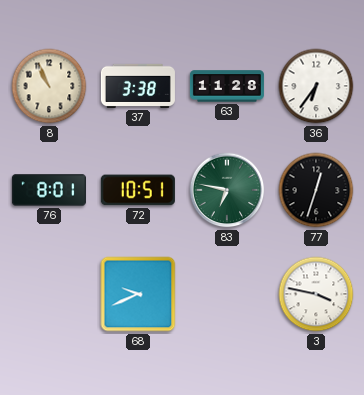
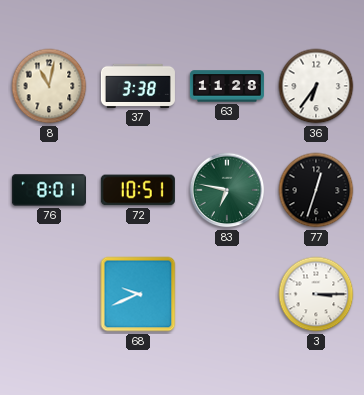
8: 10:56 -> 11:02 (49, 86)
3: 3:47 -> 3:15 (316, 294)
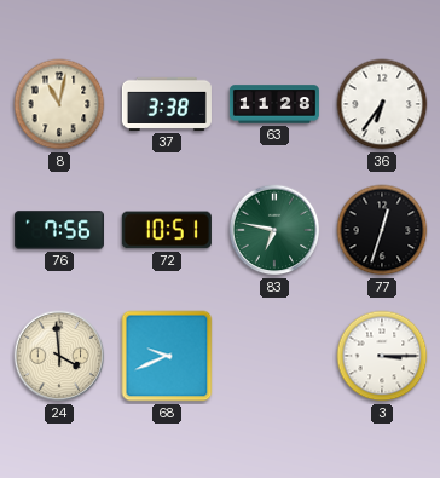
76: 8:01 -> 7:56 (59, 230)
24: none -> 3:59 (59, 356)
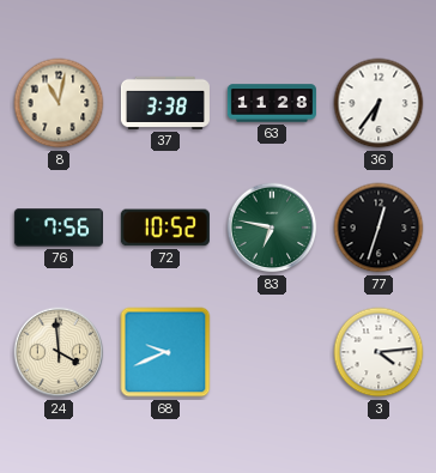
72: 10:51 -> 10:52 (165, 228)
3: 3:15 -> 4:14 (379, 352)
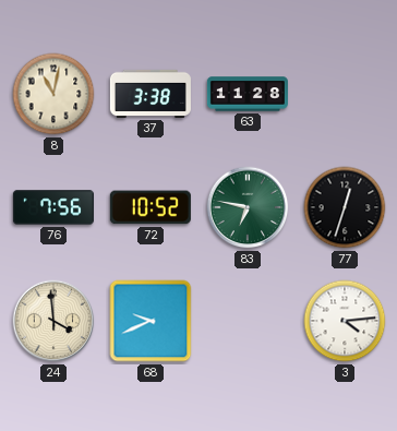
36: 6:36 -> none (379, 103)
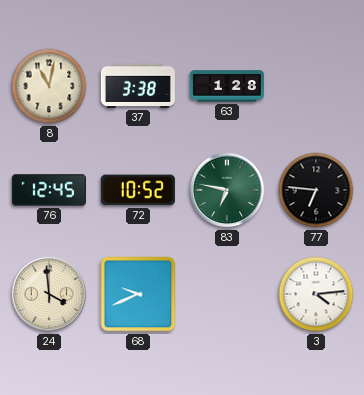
63: 11:28 -> 1:28 (227, 86)
76: 7:56 -> 12:45 (49, 190)
77: 12:33 -> 6:46 (316, 190)
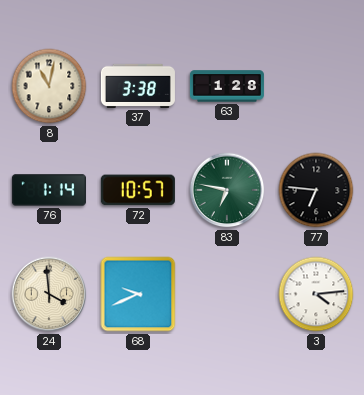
76: 12:45 -> 1:14 (49, 190)
72: 10:52 -> 10:57 (138, 190)
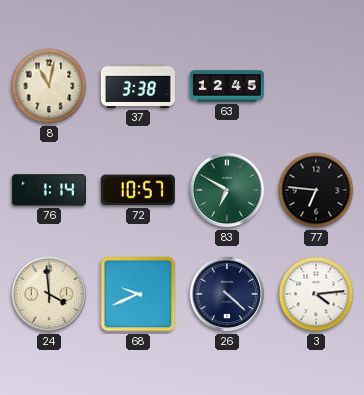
63: 1:28 -> 12:45 (227, 86)
83: 6:47 -> 6:50 (227, 190)
26: none -> 4:22 (227, 294)
